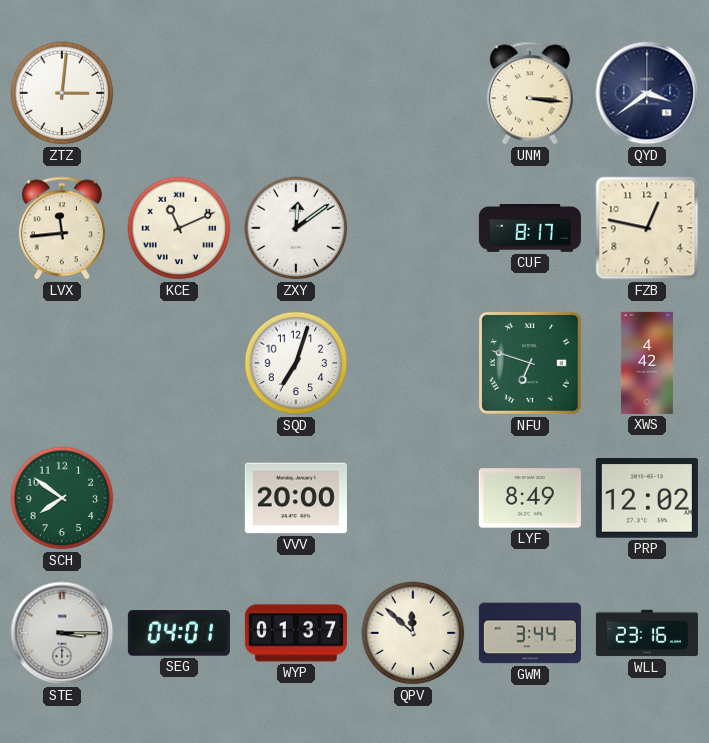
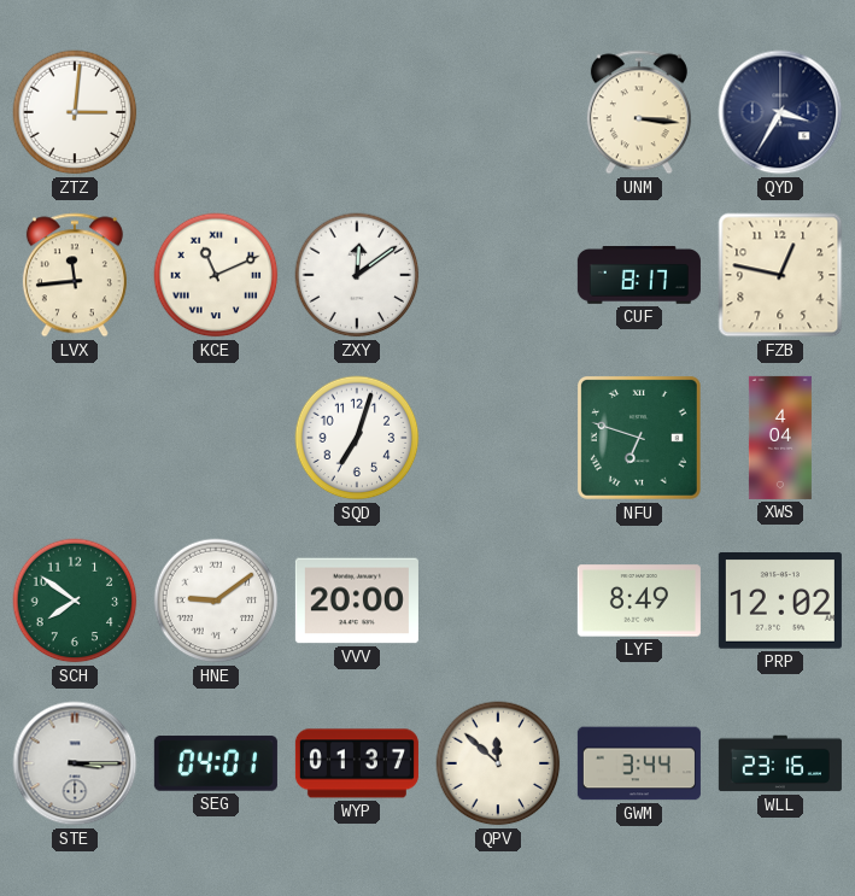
QYD: 3:39 -> 3:35 (780, 112)
XWS: 4:42 -> 4:04 (780, 438)
HNE: none -> 9:09 (216, 601)
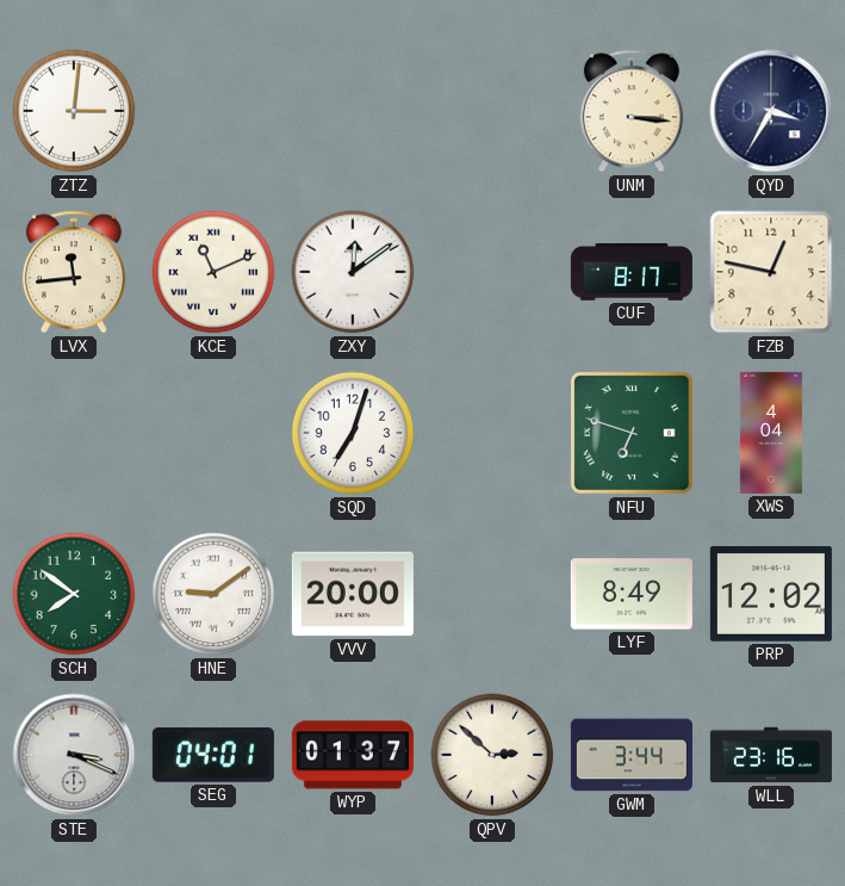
STE: 3:15 -> 3:19 (74, 755)
QPV: 11:52 -> 2:52 (492, 755)
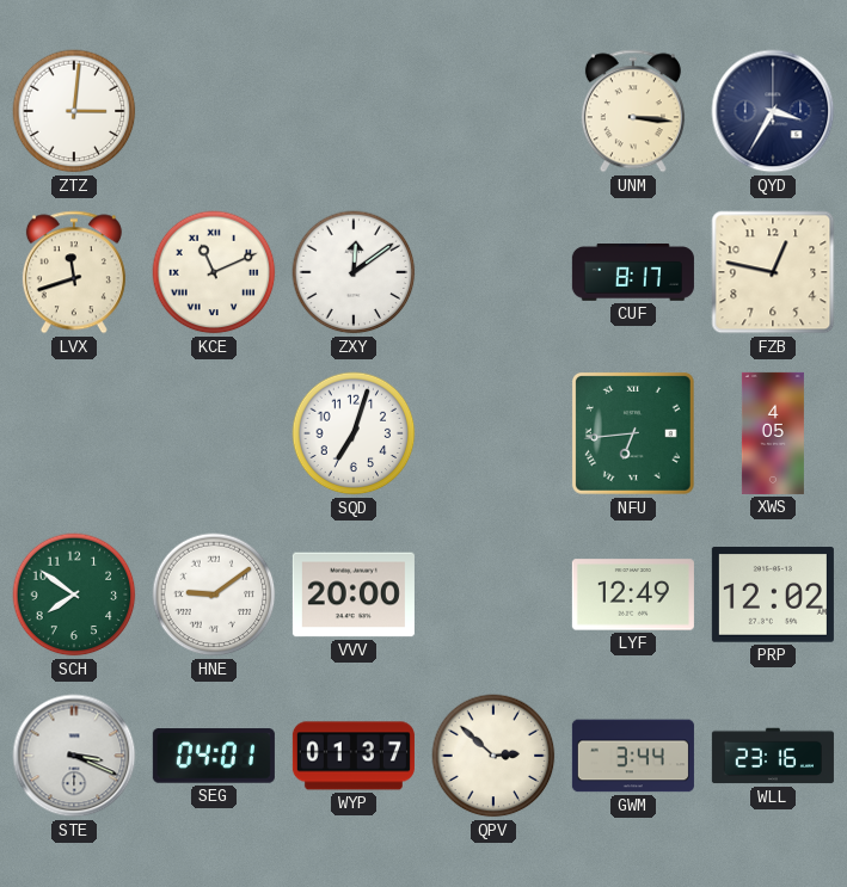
LVX: 11:44 -> 11:42 (74, 272)
NFU: 6:48 -> 6:44 (633, 433)
XWS: 4:04 -> 4:05 (773, 433)
LYF: 8:49 -> 12:49 (633, 595)
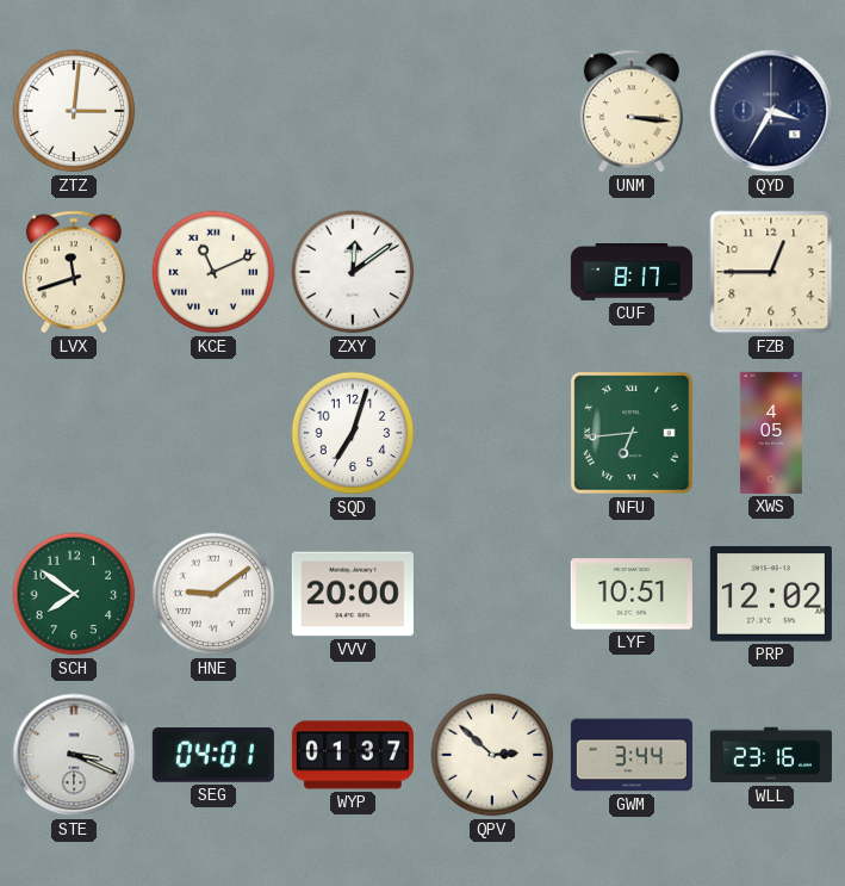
FZB: 12:47 -> 12:45 (771, 272)
LYF: 12:49 -> 10:51 (632, 594)
